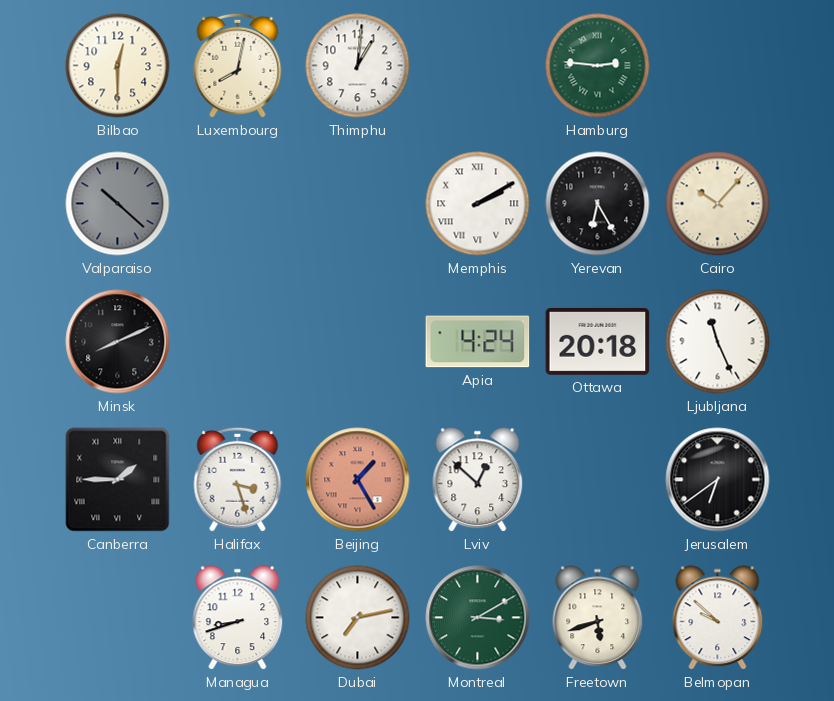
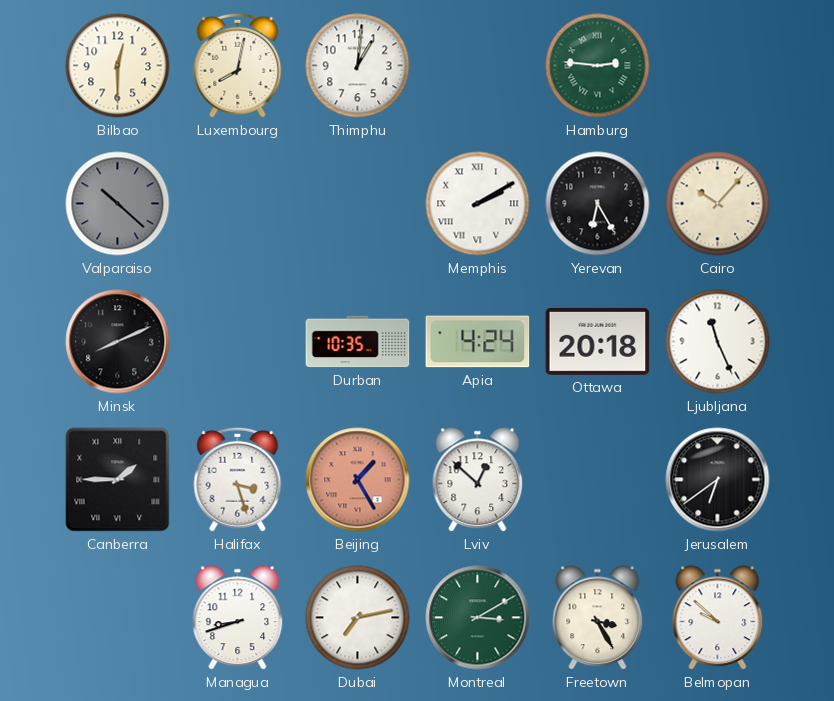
Durban: none -> 10:35 (358, 342)
Freetown: 5:42 -> 3:25 (598, 618)
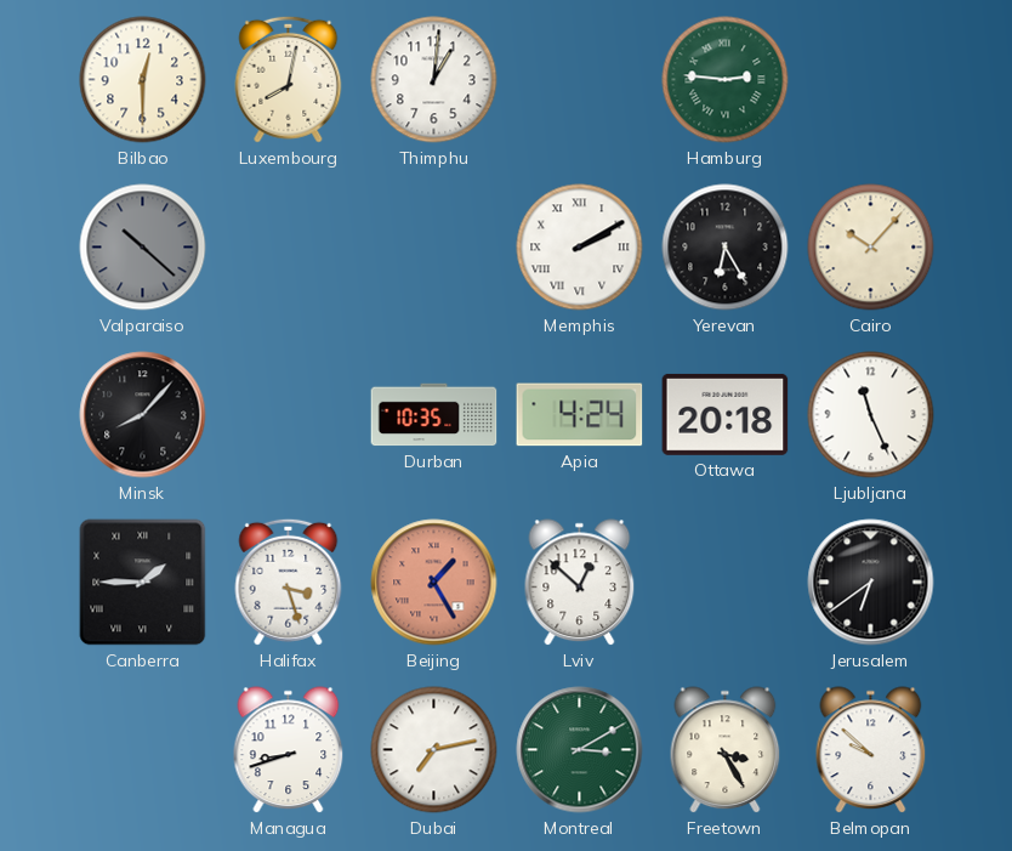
Minsk: 8:11 -> 8:07 (143, 415)
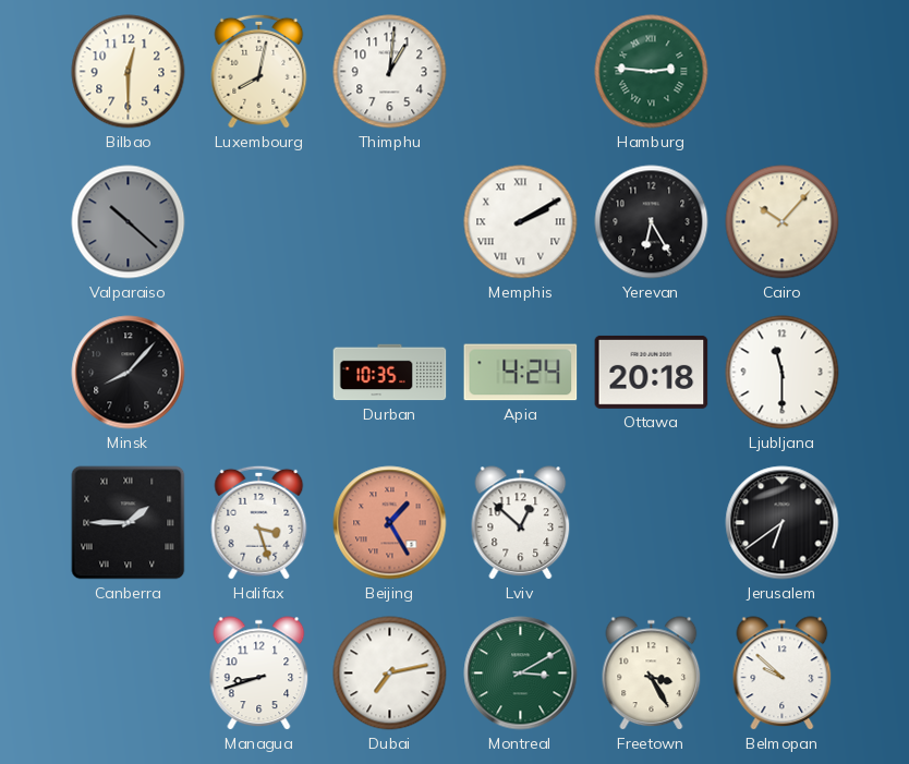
Ljubljana: 11:26 -> 11:30 (783, 373)
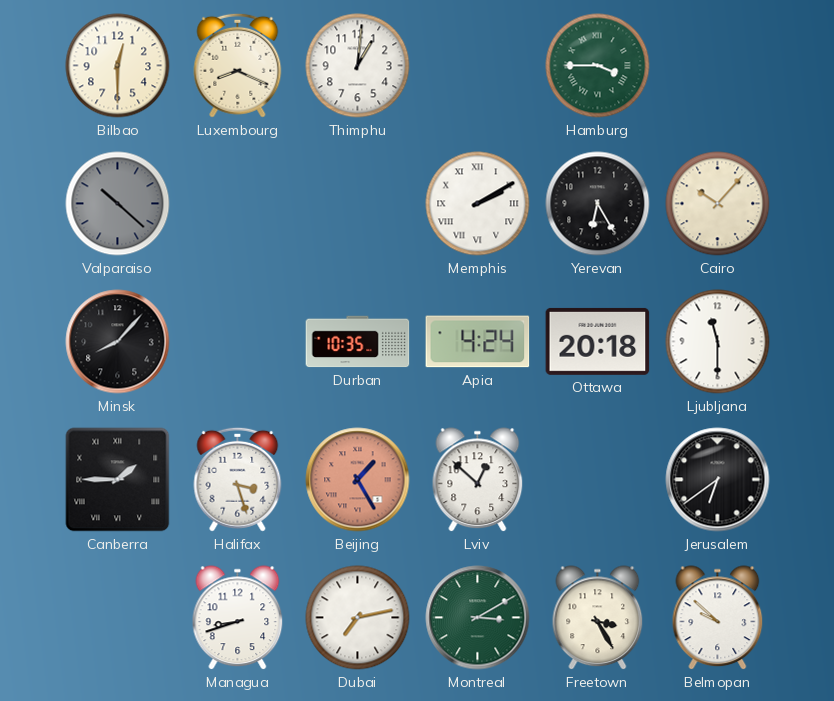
Luxembourg: 8:02 -> 8:19 (238, 65)
Hamburg: 2:46 -> 3:45 (598, 66)
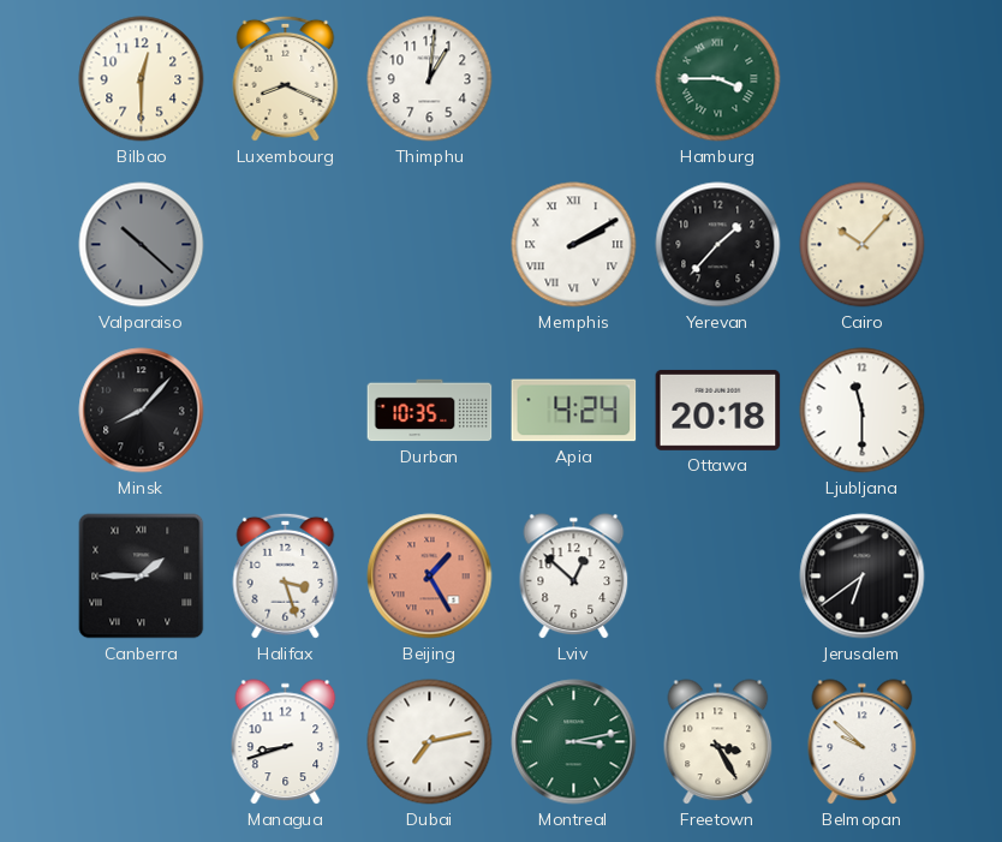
Yerevan: 6:25 -> 1:37 (718, 245)
Montreal: 3:10 -> 3:13 (574, 742)
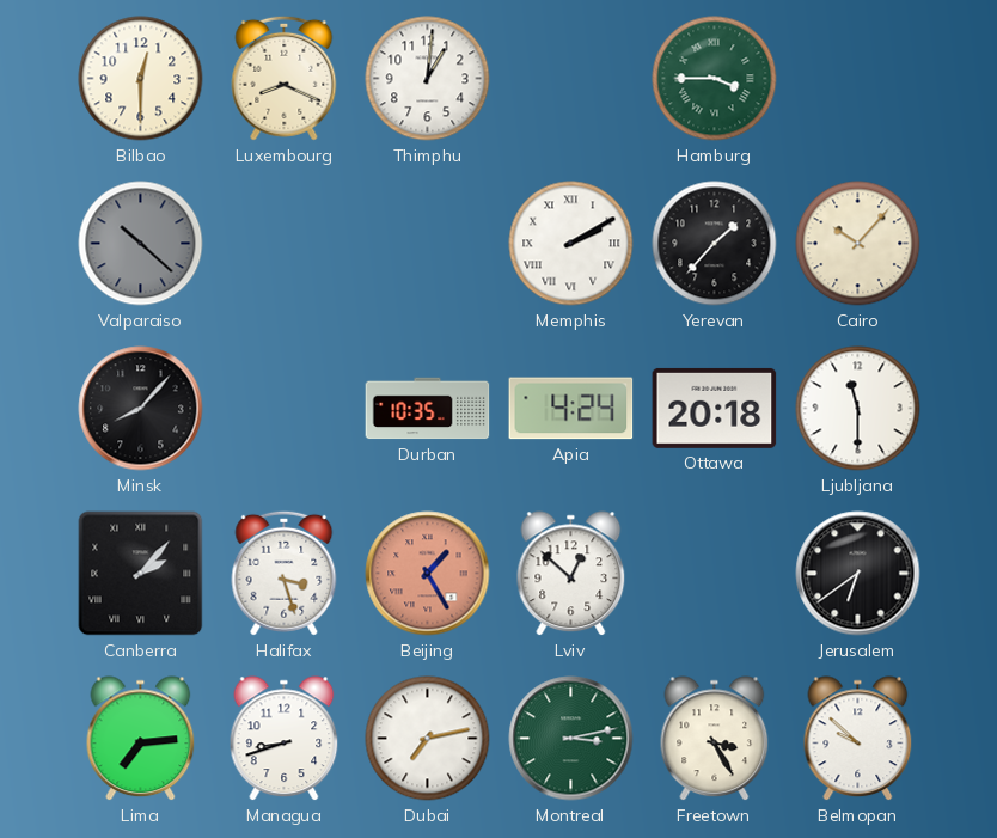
Canberra: 1:45 -> 2:07 (141, 574)
Lima: none -> 7:14 (141, 739)
